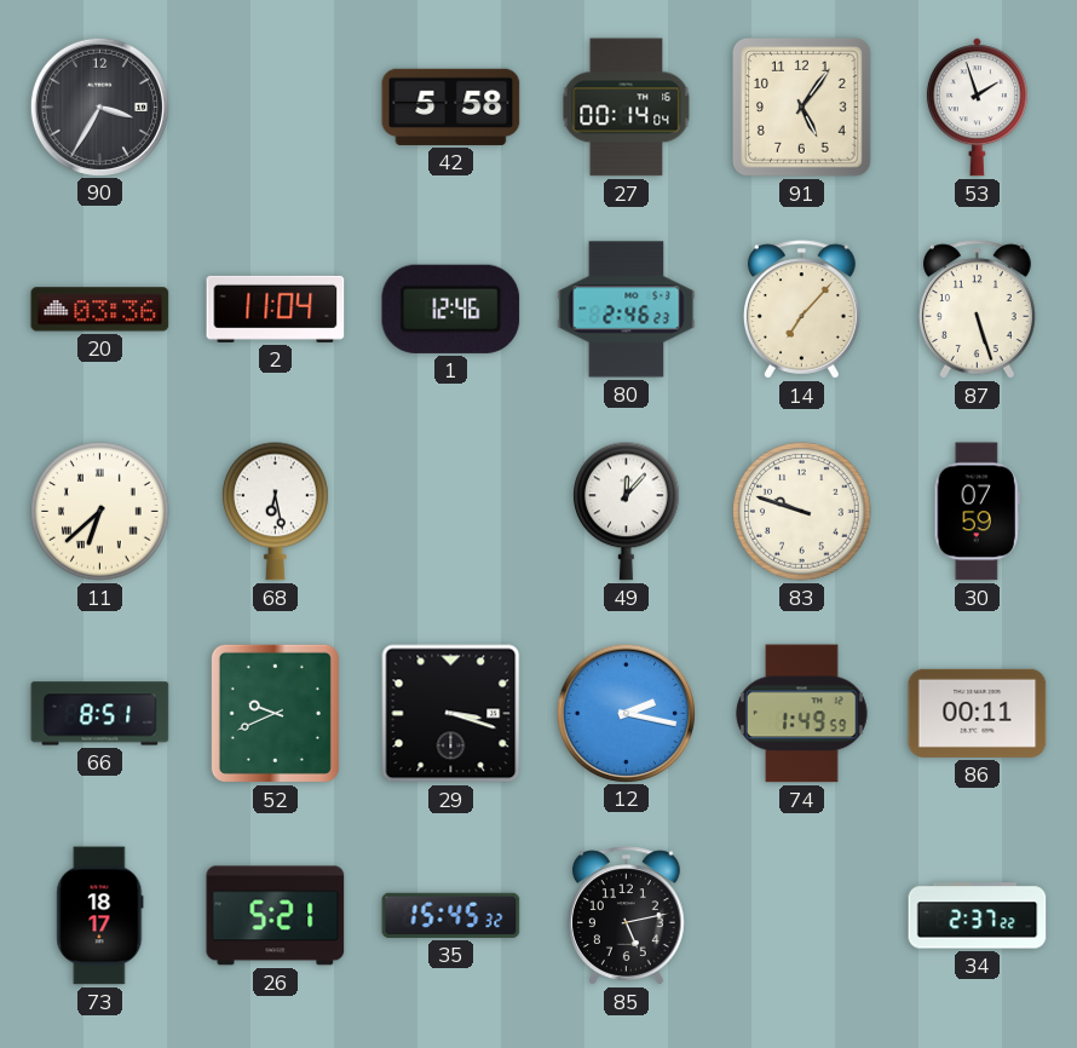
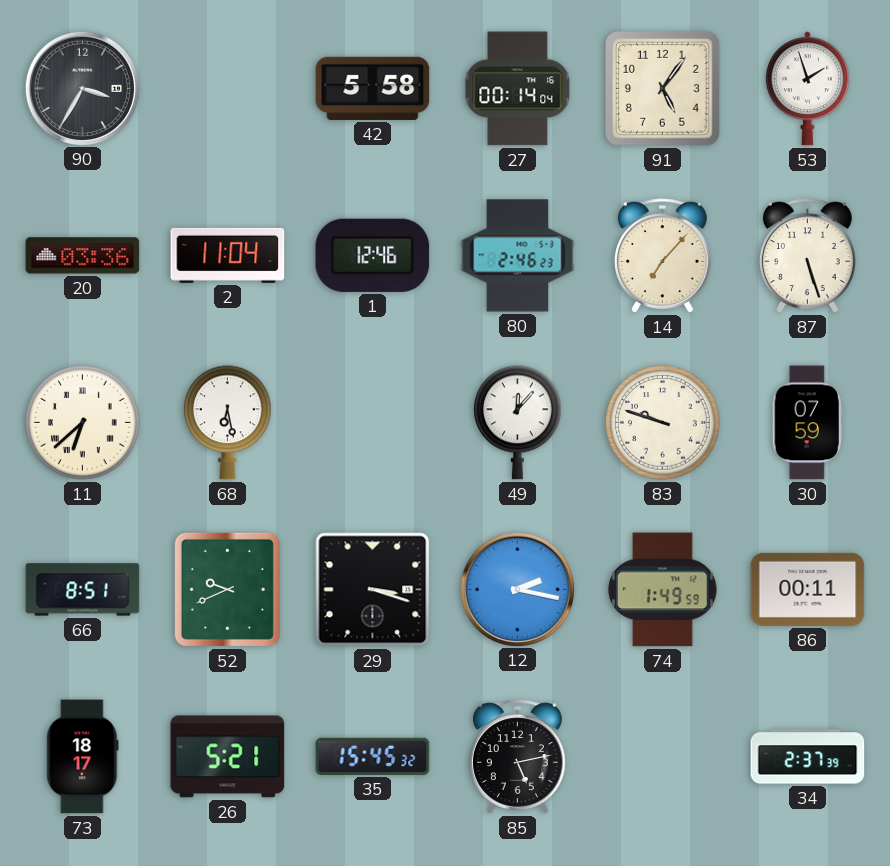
34: 2:37:22 -> 2:37:39 (808, 757)
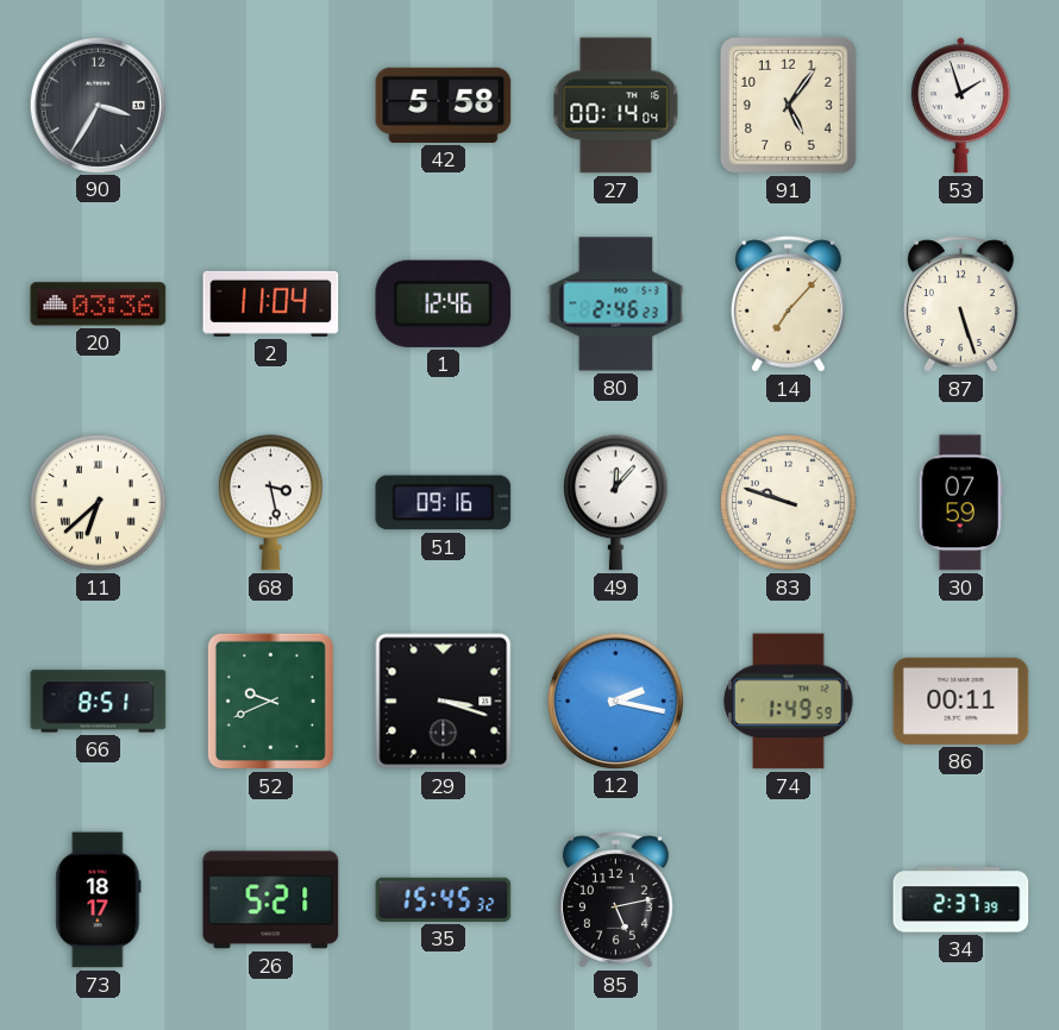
68: 6:28 -> 3:28 (271, 503)
51: none -> 09:16 (444, 503)
